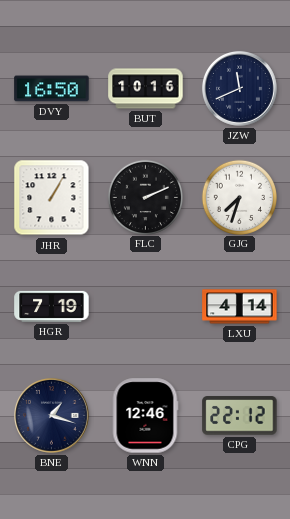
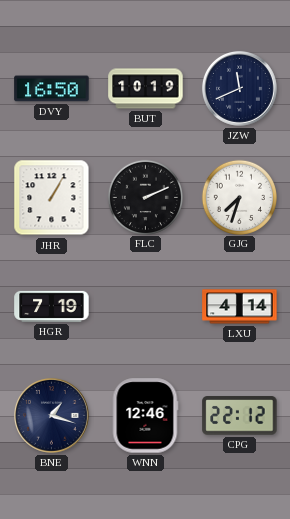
BUT: 10:16 -> 10:19 (146, 89)
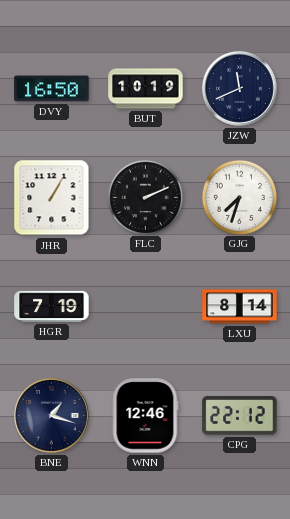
LXU: 4:14 -> 8:14 (240, 307)
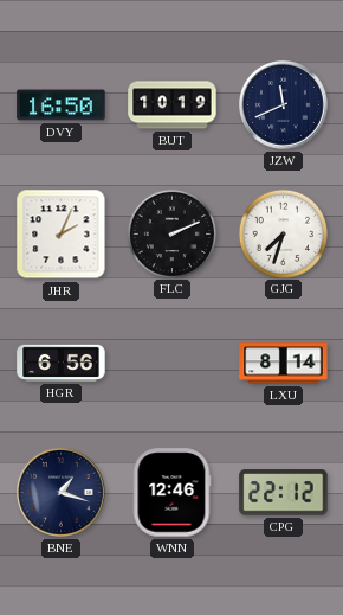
JHR: 1:05 -> 2:04 (62, 235)
HGR: 7:19 -> 6:56 (62, 363)
